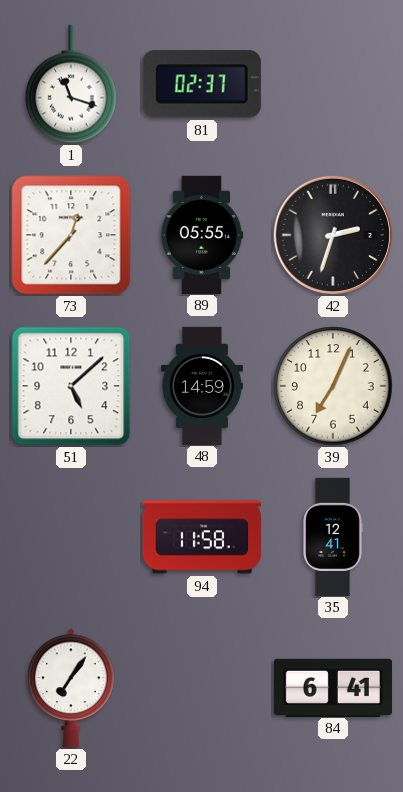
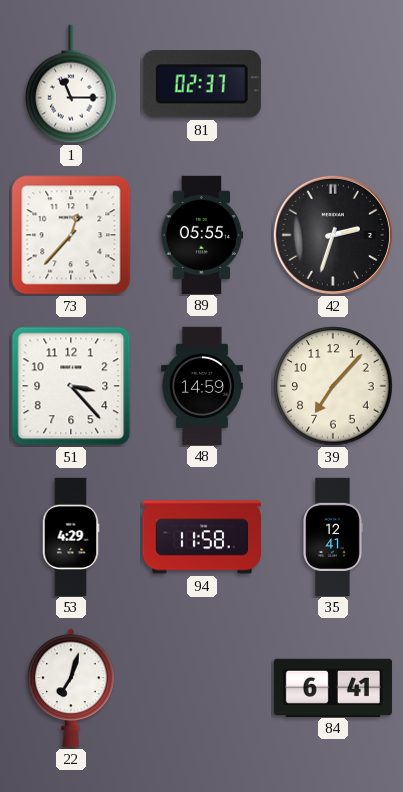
1: 11:18 -> 11:15 (71, 84)
51: 5:08 -> 3:23 (71, 386)
39: 7:04 -> 7:07 (333, 386)
53: none -> 4:29 (71, 536)
22: 7:06 -> 7:03 (71, 688)
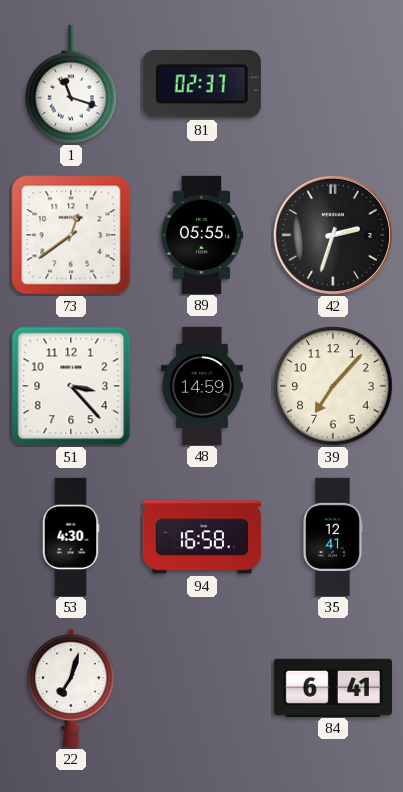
1: 11:15 -> 11:18 (71, 84)
73: 12:37 -> 12:39 (71, 235)
53: 4:29 -> 4:30 (71, 536)
94: 11:58 -> 16:58 (201, 537)
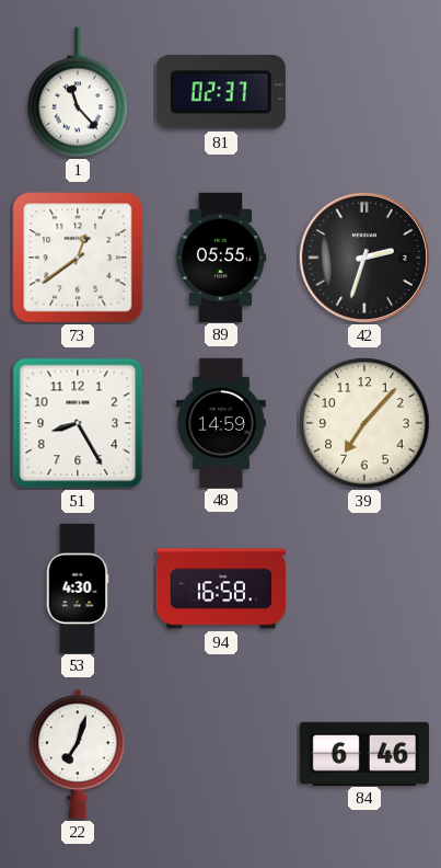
1: 11:18 -> 11:23 (78, 92)
51: 3:23 -> 8:25 (78, 423)
35: 12:41 -> none (333, 536)
84: 6:41 -> 6:46 (364, 753)
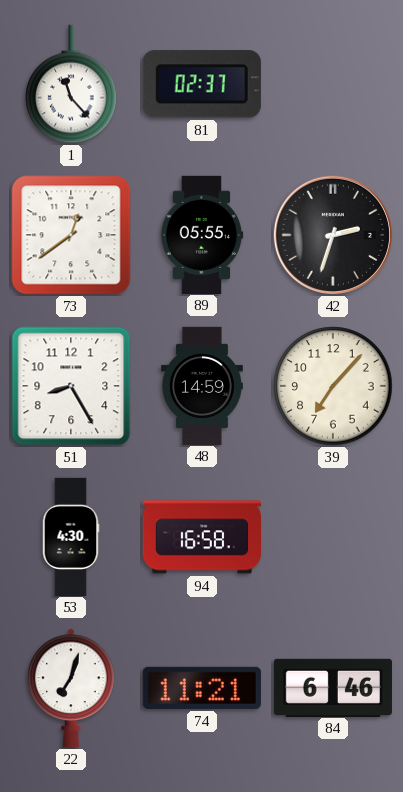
74: none -> 11:21 (202, 688)
